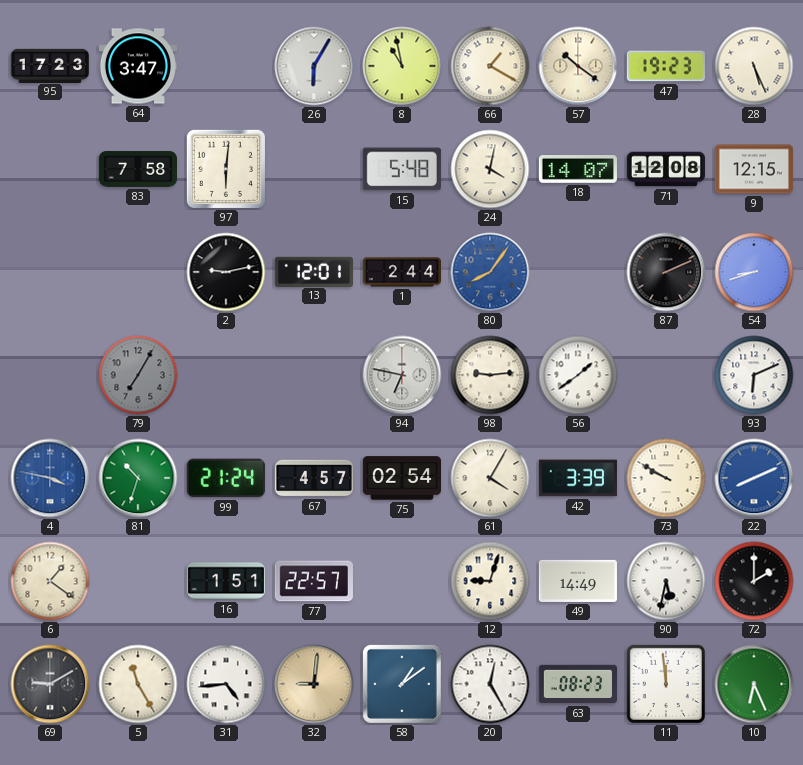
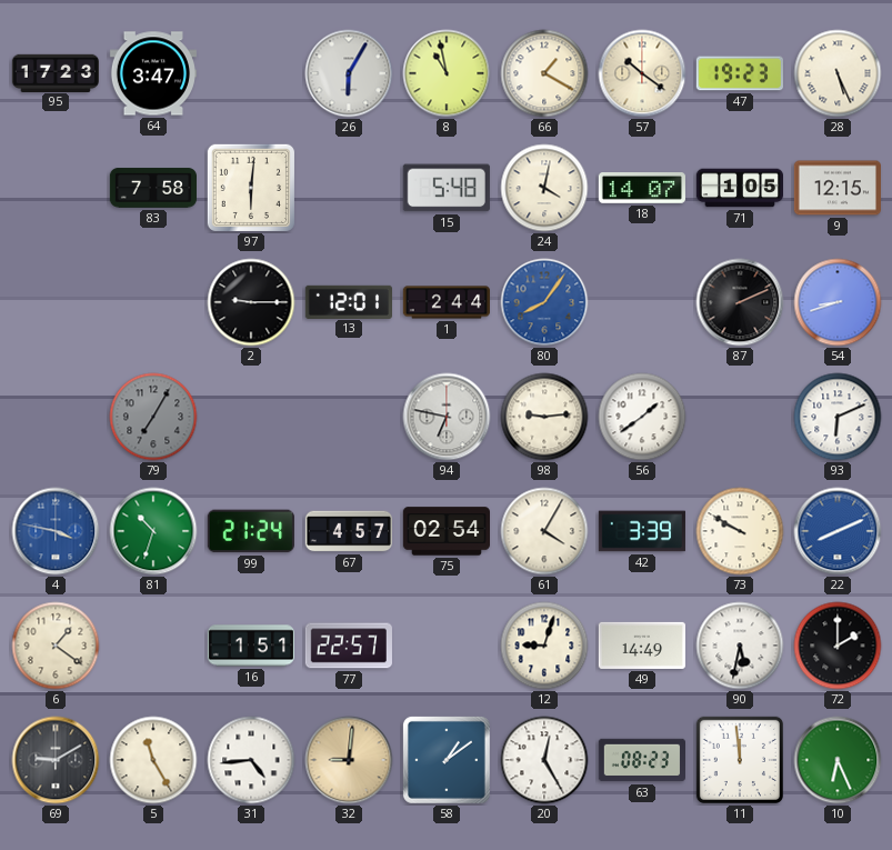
71: 12:08 -> 1:05 (739, 188)
2: 9:13 -> 9:15 (251, 302)
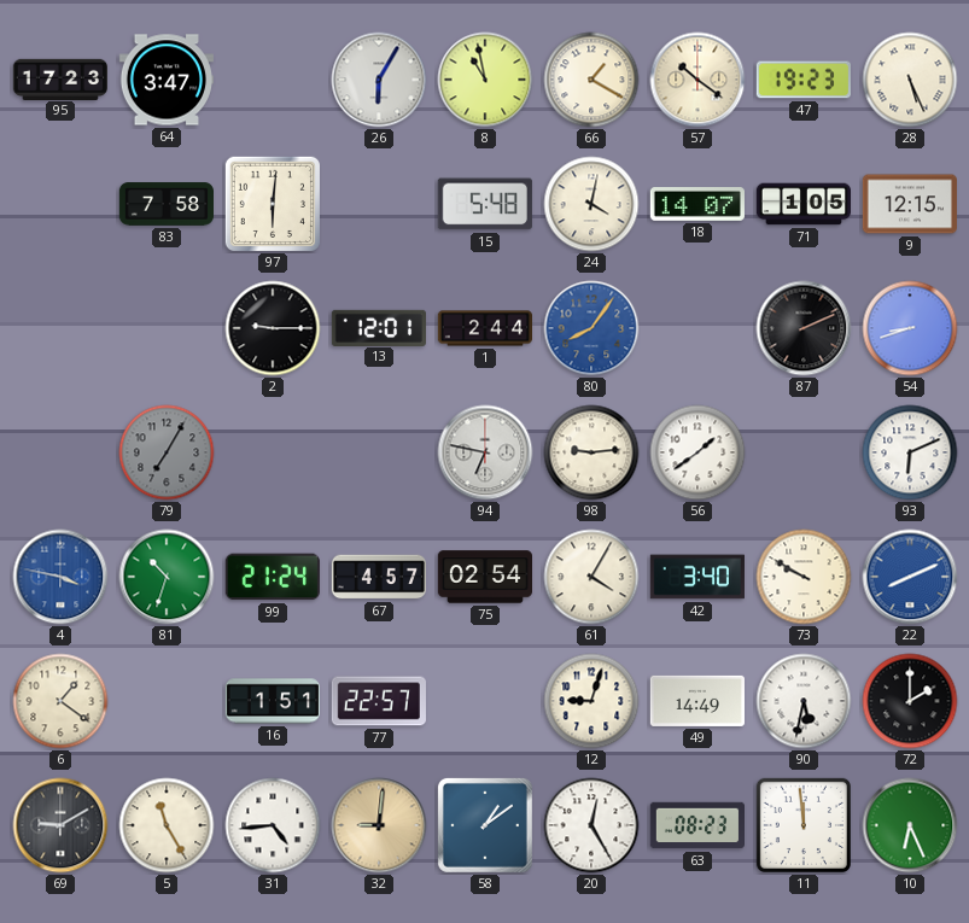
42: 3:39 -> 3:40 (697, 577)
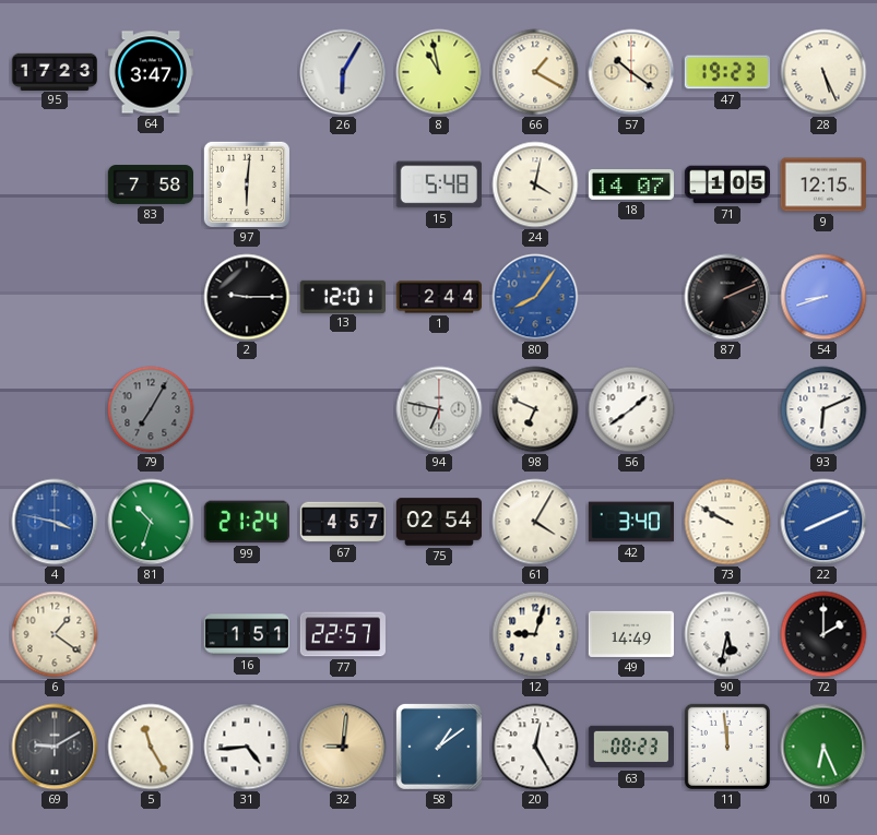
98: 9:14 -> 6:49 (535, 409)
